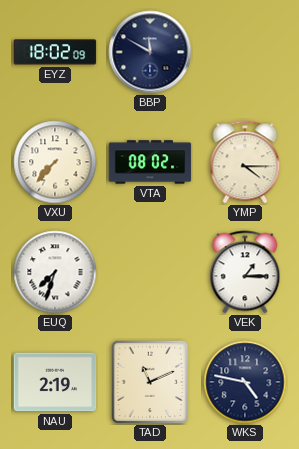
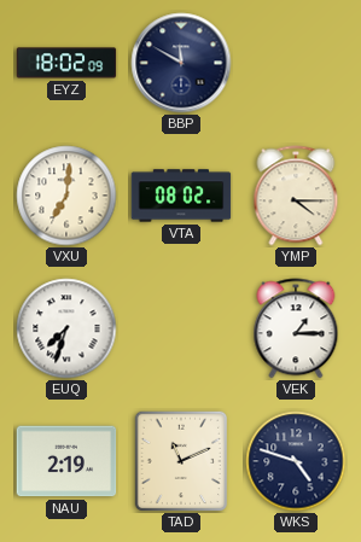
VXU: 7:37 -> 7:01 (66, 196)
WKS: 4:47 -> 4:48 (296, 461)
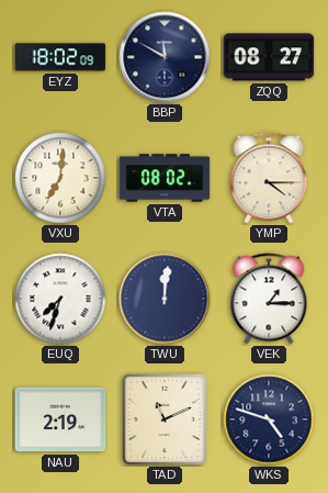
ZQQ: none -> 08:27 (269, 57)
TWU: none -> 12:01 (165, 299)
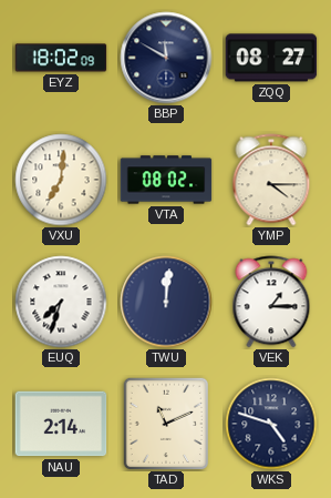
NAU: 2:19 -> 2:14 (61, 424)
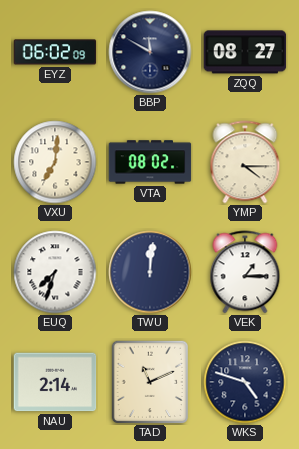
EYZ: 18:02 -> 06:02 (55, 52)
